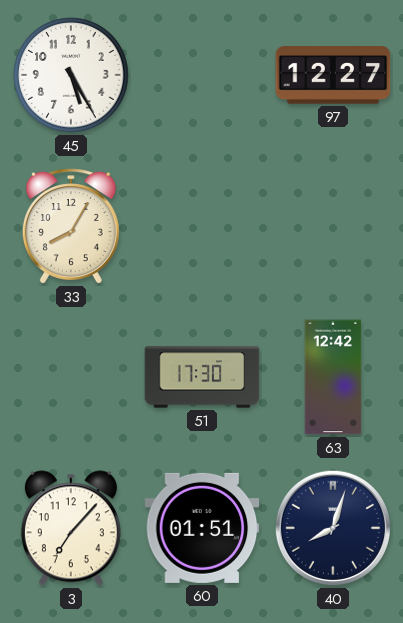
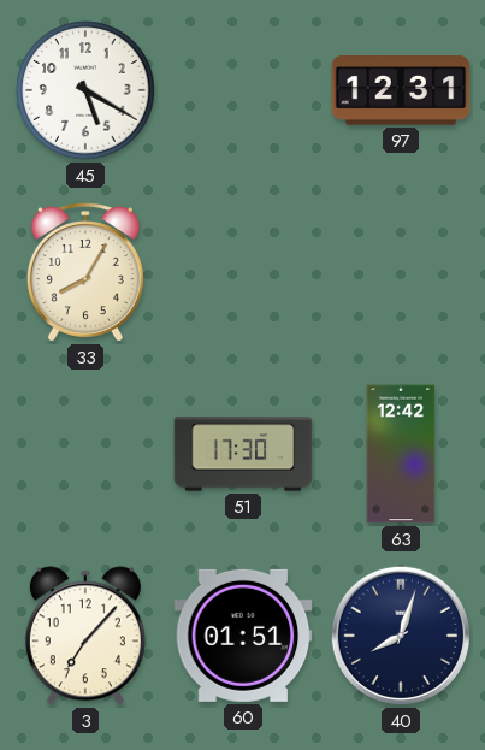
45: 5:25 -> 5:20 (85, 90)
97: 12:27 -> 12:31 (401, 90)
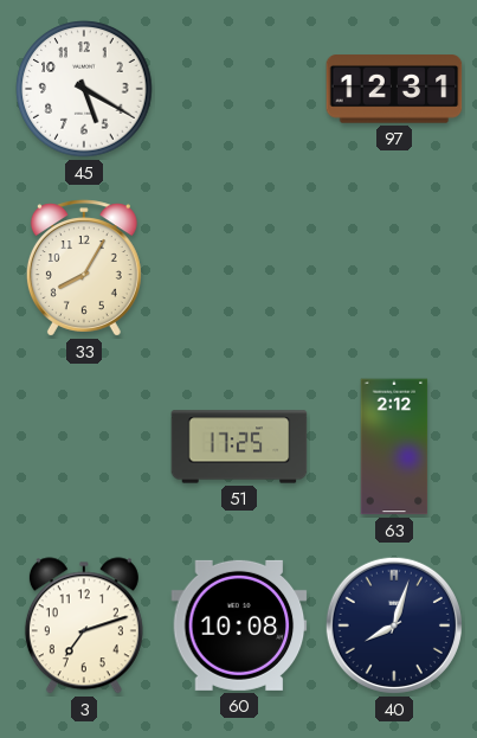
51: 17:30 -> 17:25 (239, 447)
63: 12:42 -> 2:12 (394, 447)
3: 7:07 -> 7:12 (84, 625)
60: 01:51 -> 10:08 (239, 625)
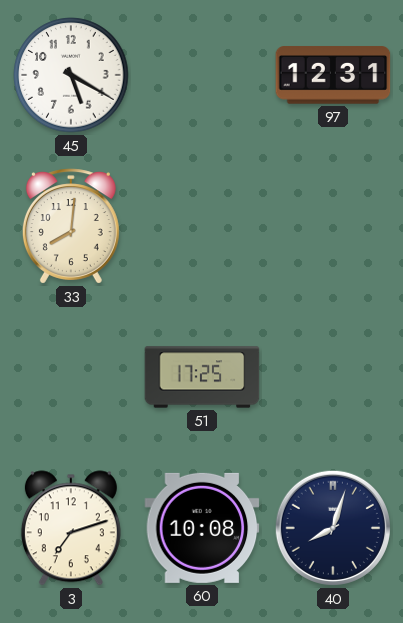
33: 8:05 -> 8:01 (71, 226)
63: 2:12 -> none (394, 447)
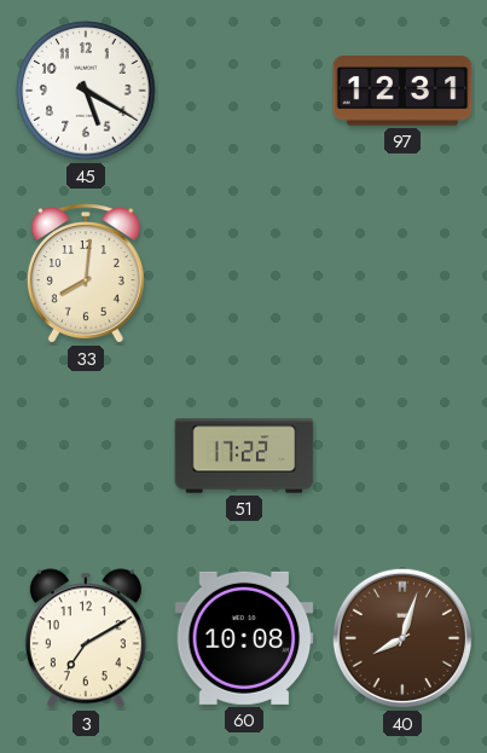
51: 17:25 -> 17:22 (244, 456)
3: 7:12 -> 7:10 (86, 638)
40 dial: navy -> brown (402, 638)
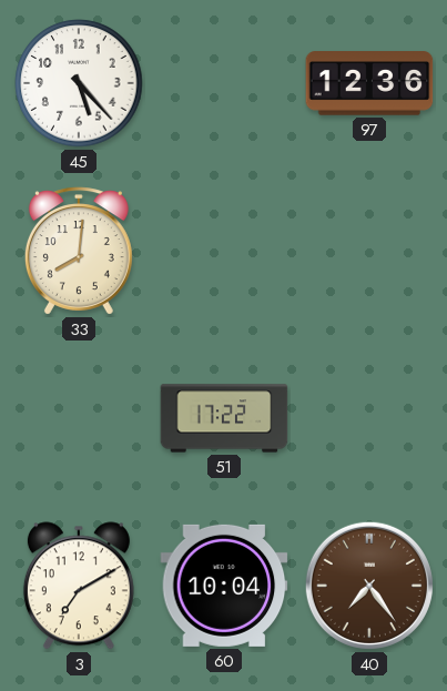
45: 5:20 -> 5:23 (79, 83)
97: 12:31 -> 12:36 (369, 83)
60: 10:08 -> 10:04 (224, 586)
40: 8:03 -> 7:24 (369, 586)
